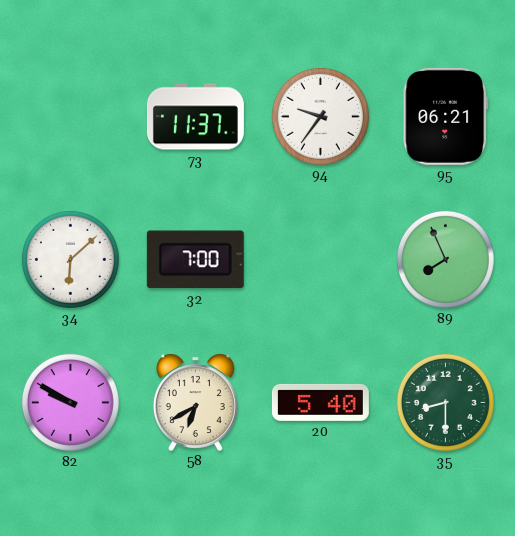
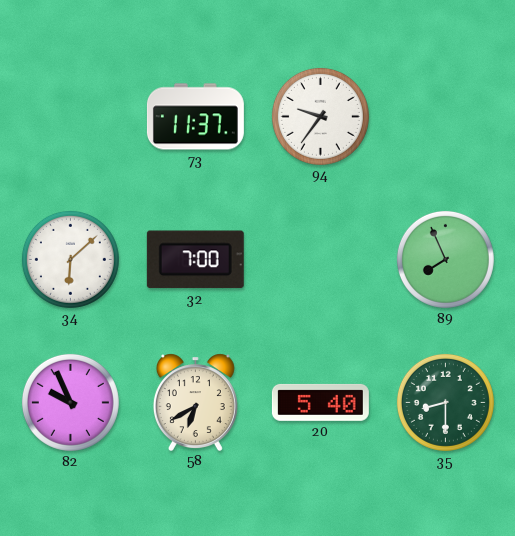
95: 06:21 -> none (446, 116)
82: 9:50 -> 9:56 (70, 402)
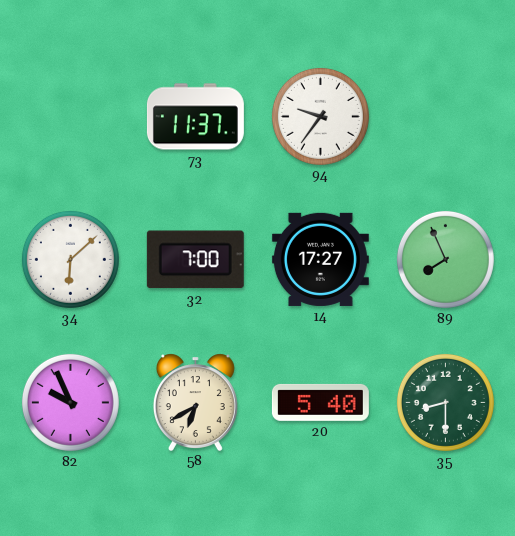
14: none -> 17:27 (320, 259)
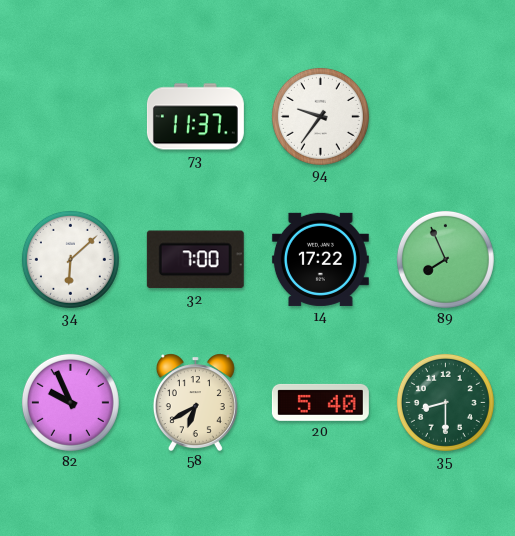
14: 17:27 -> 17:22 (320, 259)
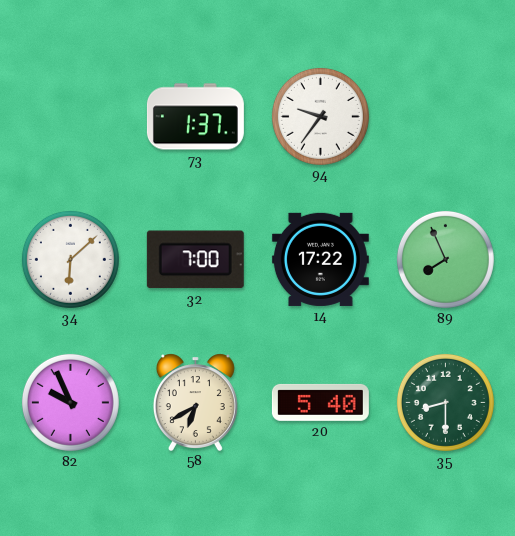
73: 11:37 -> 1:37 (195, 117)
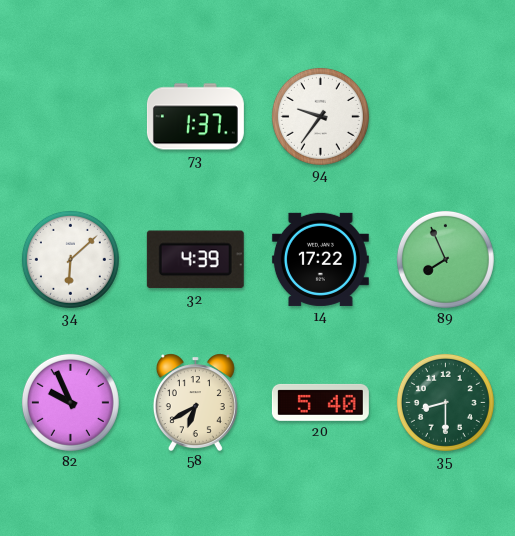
32: 7:00 -> 4:39 (195, 260)
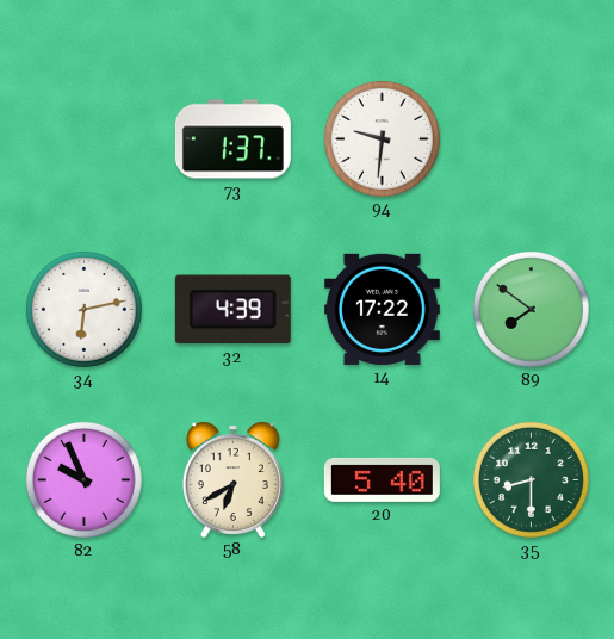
94: 9:36 -> 9:31 (382, 138)
34: 6:08 -> 6:13 (83, 309)
89: 7:56 -> 7:51 (531, 309)
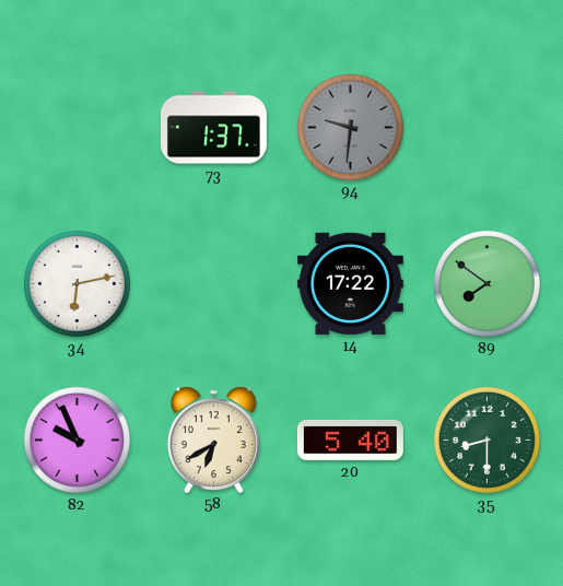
94 dial: white -> grey (350, 127)
32: 4:39 -> none (232, 310)
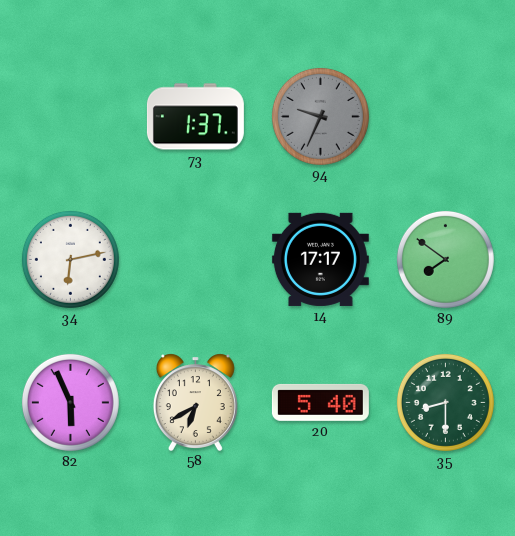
94: 9:31 -> 9:34 (320, 116)
14: 17:22 -> 17:17 (320, 259)
82: 9:56 -> 5:56 (70, 402)
